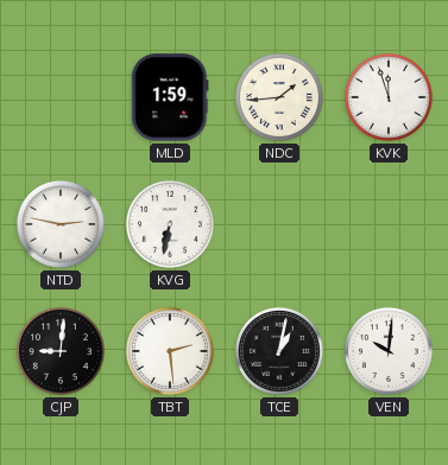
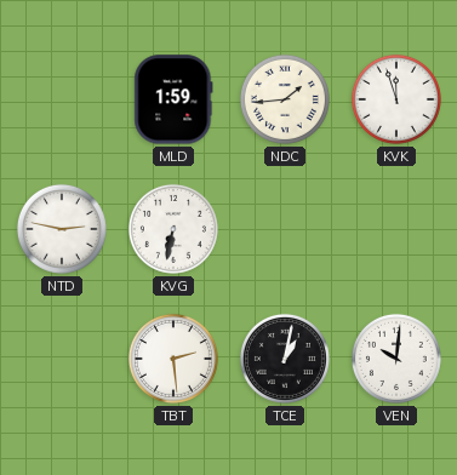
CJP: 9:01 -> none (61, 351)
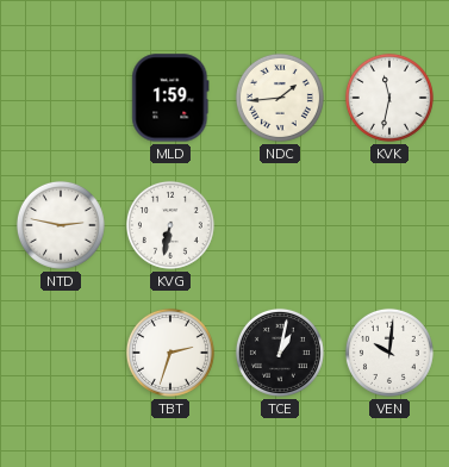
KVK: 11:57 -> 11:32 (389, 98)
TBT: 2:29 -> 2:33 (170, 353)
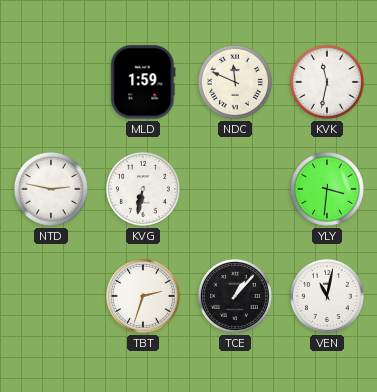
NDC: 1:44 -> 11:49 (235, 82)
YLY: none -> 3:31 (327, 189)
TCE: 1:02 -> 1:07 (235, 296)
VEN: 10:01 -> 11:02 (327, 296)
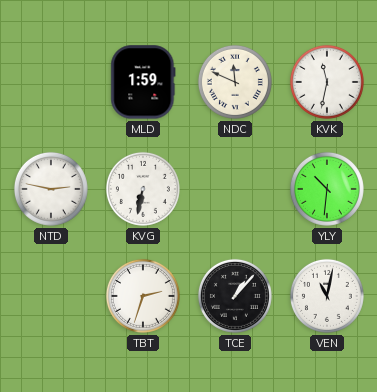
YLY: 3:31 -> 10:31 (327, 189)
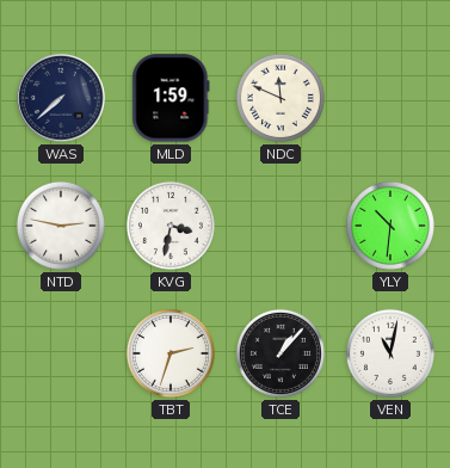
WAS: none -> 7:38 (61, 98)
KVK: 11:32 -> none (327, 82)
KVG: 6:32 -> 3:32 (171, 226)
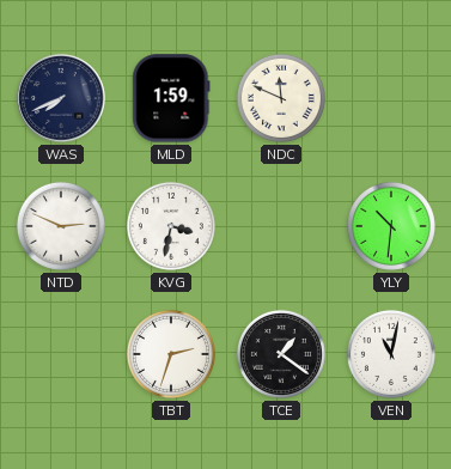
WAS: 7:38 -> 7:41 (61, 98)
NTD: 2:47 -> 2:49 (61, 226)
TCE: 1:07 -> 1:21 (281, 354)
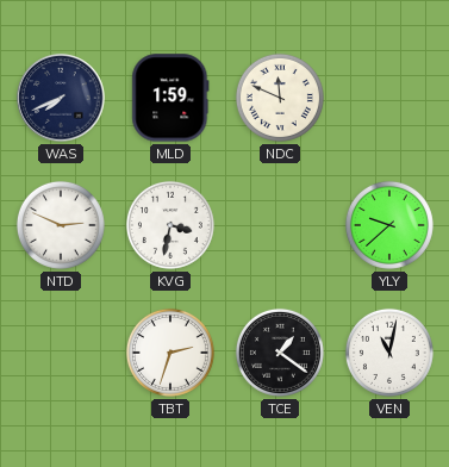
YLY: 10:31 -> 9:38 (389, 225)
